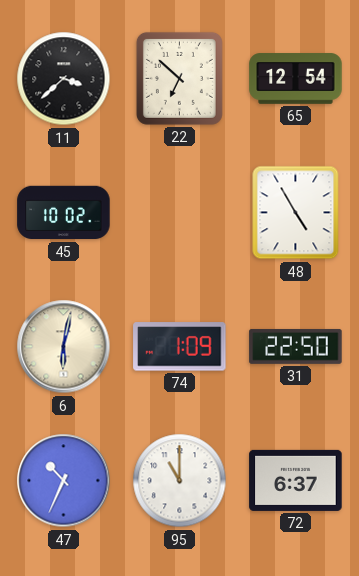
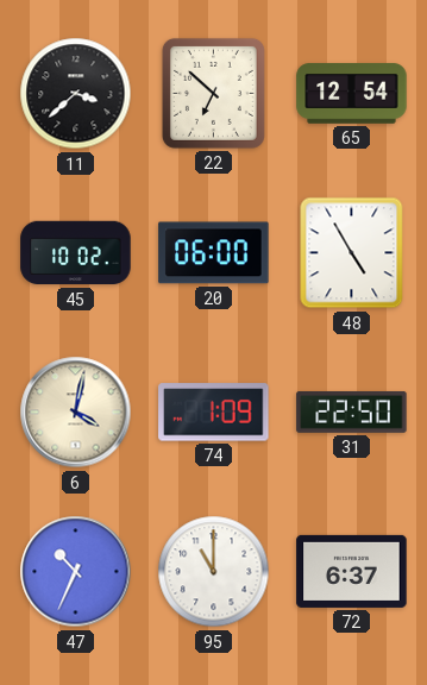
20: none -> 06:00 (214, 253)
6: 6:02 -> 4:02 (76, 413)
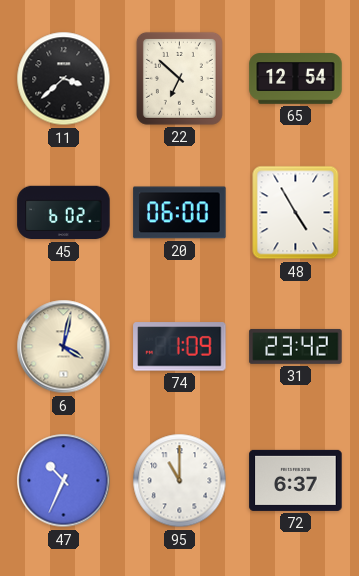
45: 10:02 -> 6:02 (64, 213)
31: 22:50 -> 23:42 (296, 346)
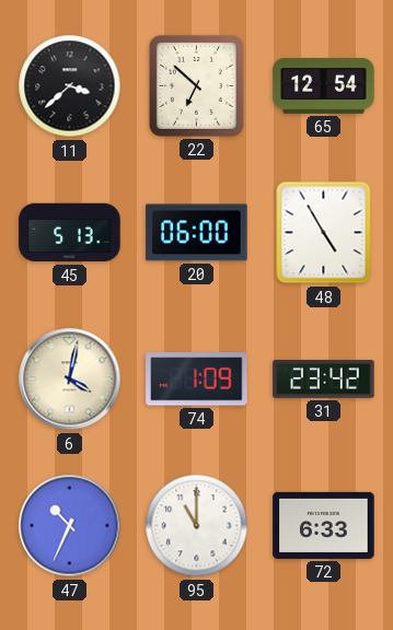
45: 6:02 -> 5:13 (70, 233)
72: 6:37 -> 6:33 (324, 525)
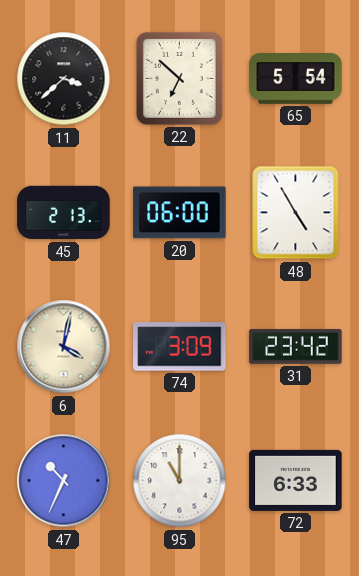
65: 12:54 -> 5:54 (296, 79)
45: 5:13 -> 2:13 (64, 213)
74: 1:09 -> 3:09 (180, 347)
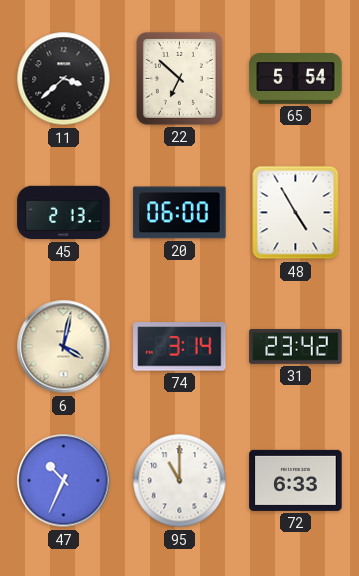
74: 3:09 -> 3:14 (180, 347)
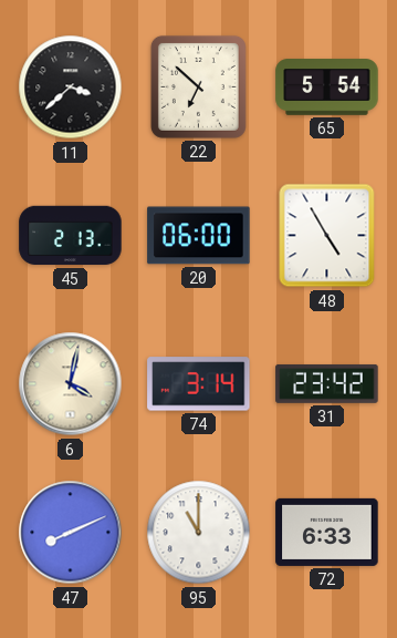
47: 10:34 -> 8:11 (71, 533)
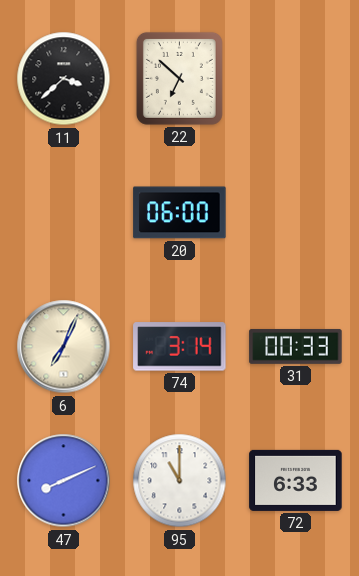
65: 5:54 -> none (327, 88)
45: 2:13 -> none (71, 236)
48: 4:55 -> none (327, 236)
6: 4:02 -> 7:04 (64, 347)
31: 23:42 -> 00:33 (296, 346)
